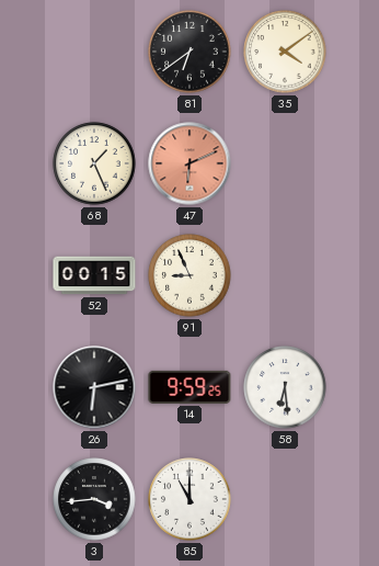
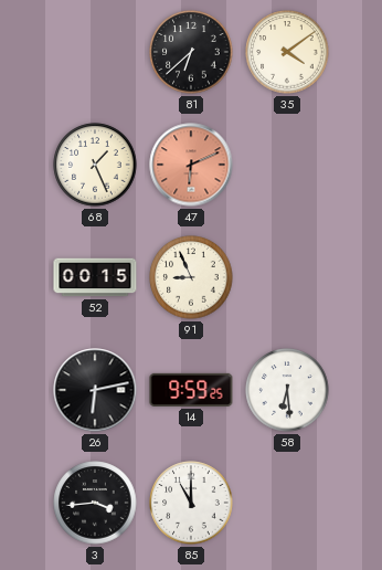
81: 6:39 -> 6:38 (191, 52)
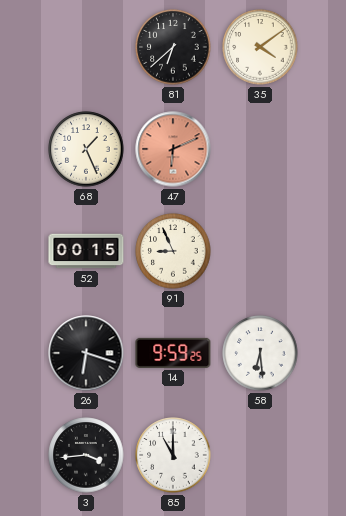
26: 6:13 -> 6:18 (86, 353)
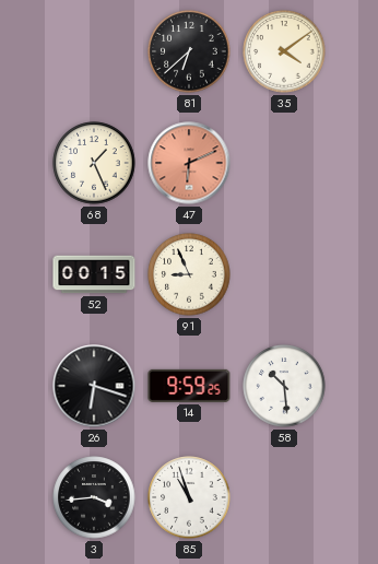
58: 6:29 -> 10:29 (284, 386)
85: 11:00 -> 10:57 (189, 497)
